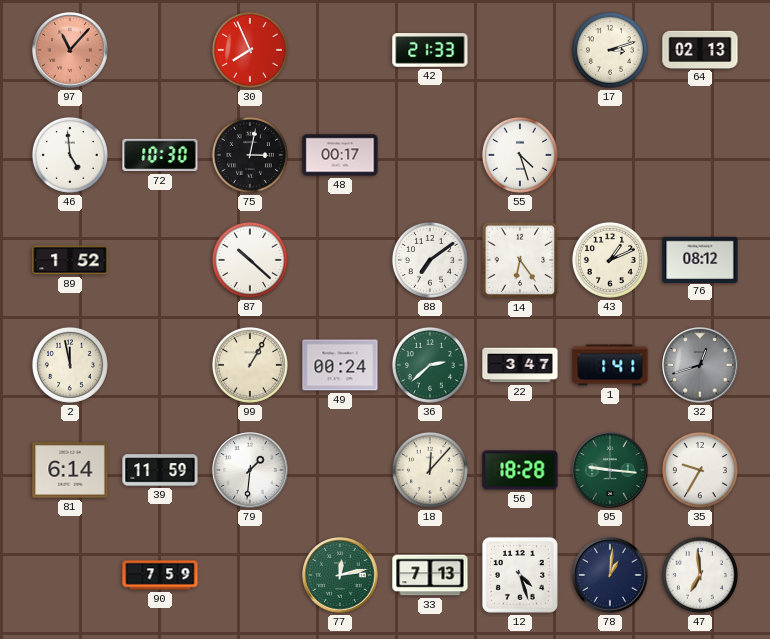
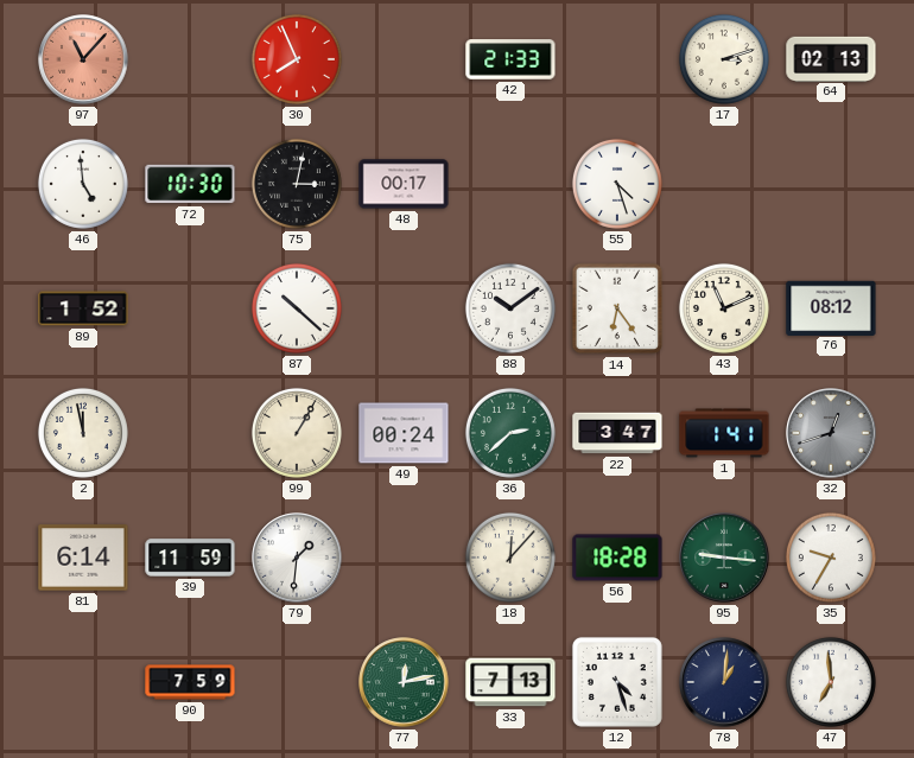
88: 7:09 -> 10:09 (510, 308)
43: 1:11 -> 11:11 (724, 308)
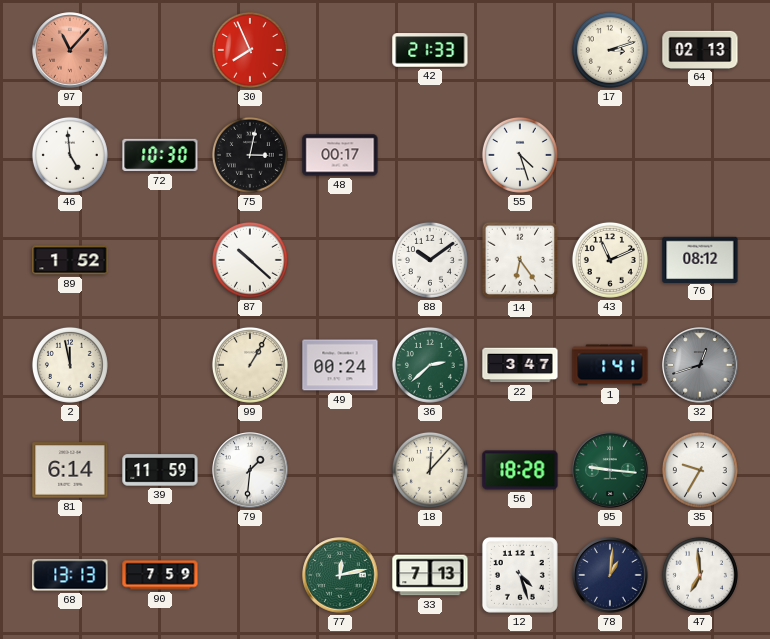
68: none -> 13:13 (70, 575)
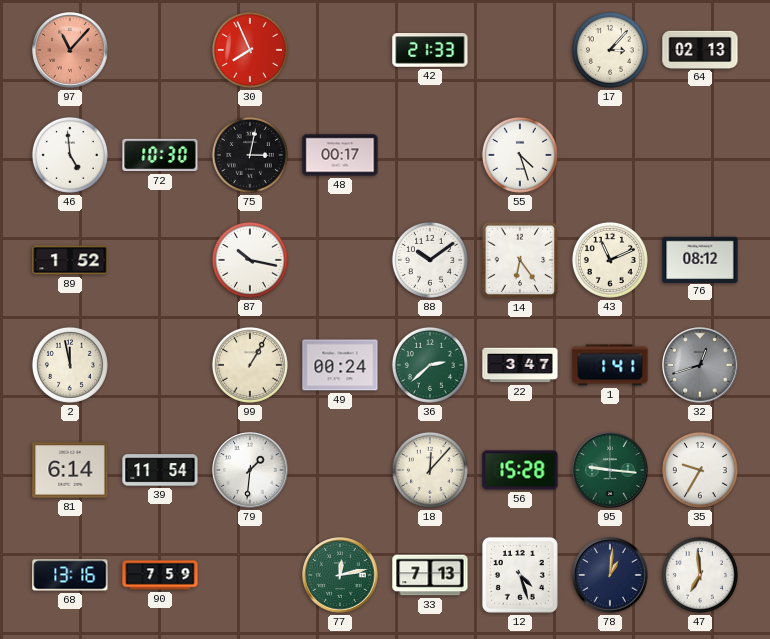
17: 3:12 -> 3:07 (610, 50)
87: 10:22 -> 10:17 (250, 260)
39: 11:59 -> 11:54 (160, 470)
56: 18:28 -> 15:28 (520, 470)
68: 13:13 -> 13:16 (70, 575)
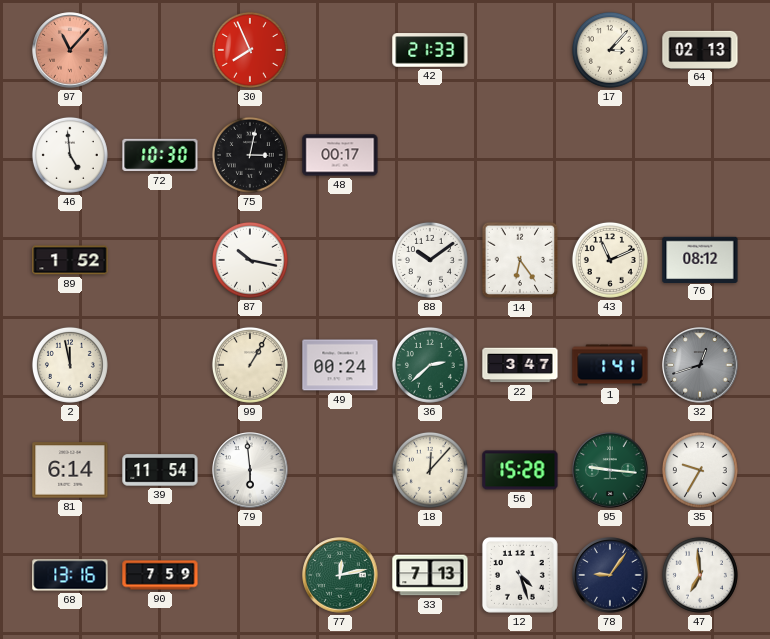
55: 4:27 -> none (520, 155)
79: 1:31 -> 5:59 (250, 470)
78: 1:01 -> 9:06 (610, 575)
